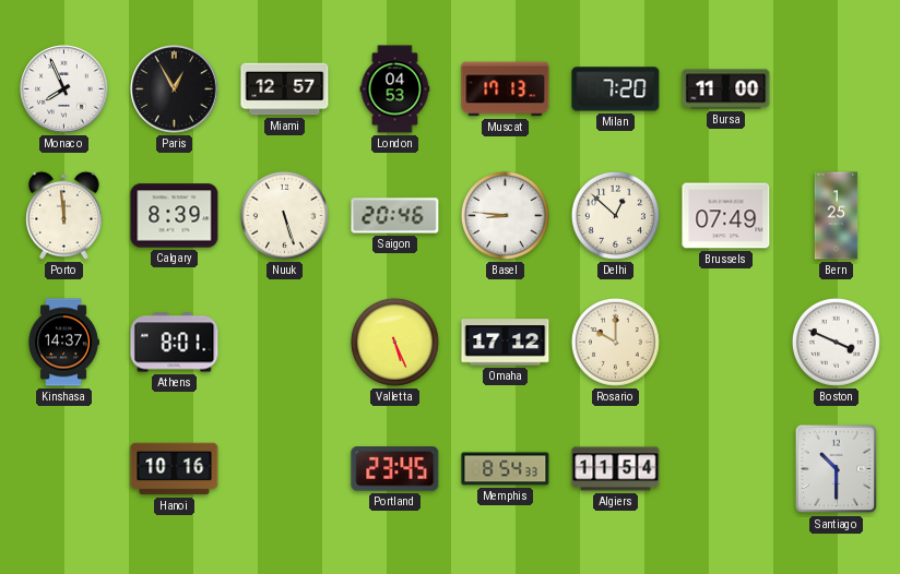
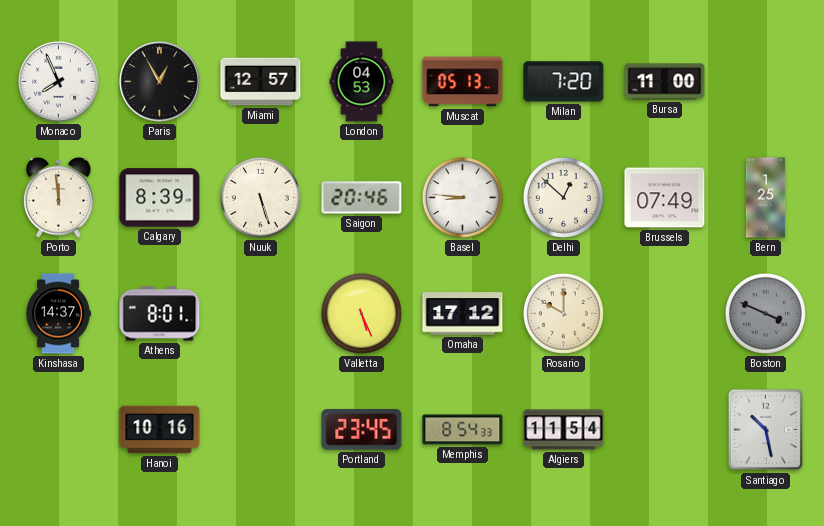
Muscat: 17:13 -> 05:13 (463, 82)
Boston dial: white -> grey (765, 313)
Santiago: 10:30 -> 10:28 (766, 430)
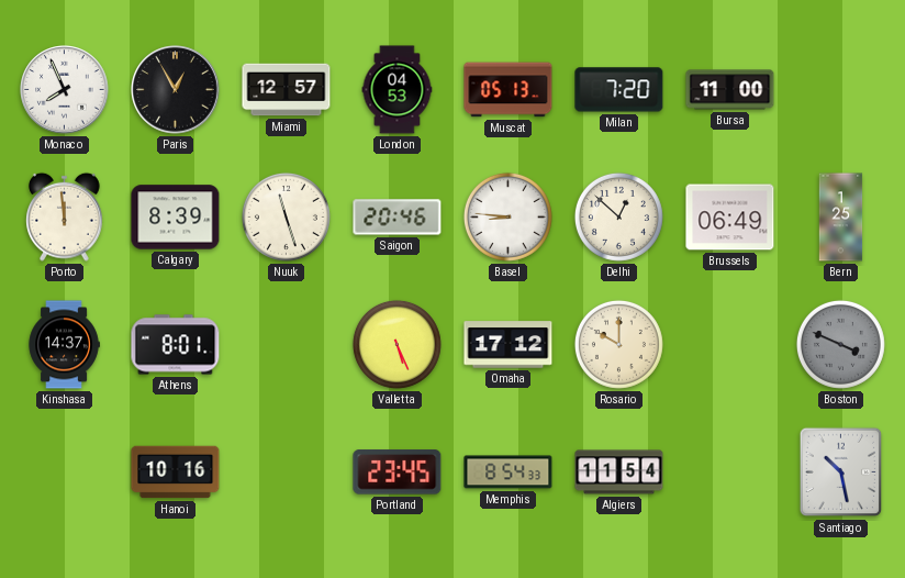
Nuuk: 5:27 -> 11:27 (286, 216)
Brussels: 07:49 -> 06:49 (730, 218)
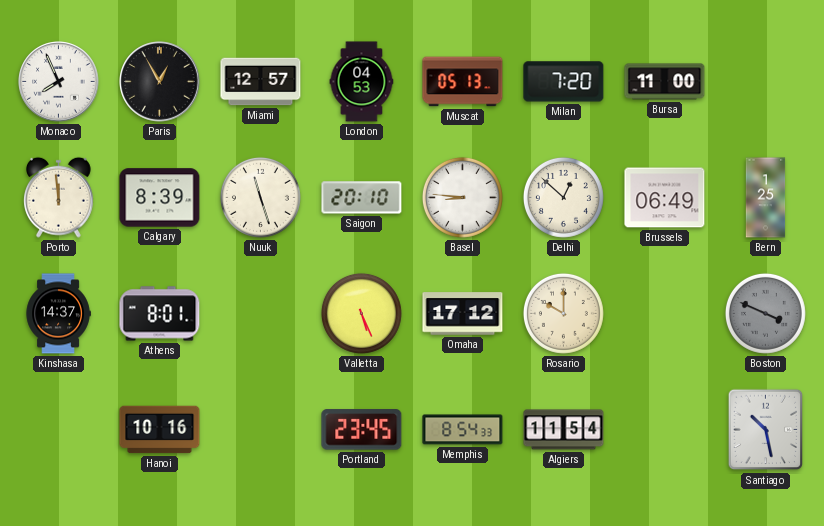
Saigon: 20:46 -> 20:10 (362, 198)
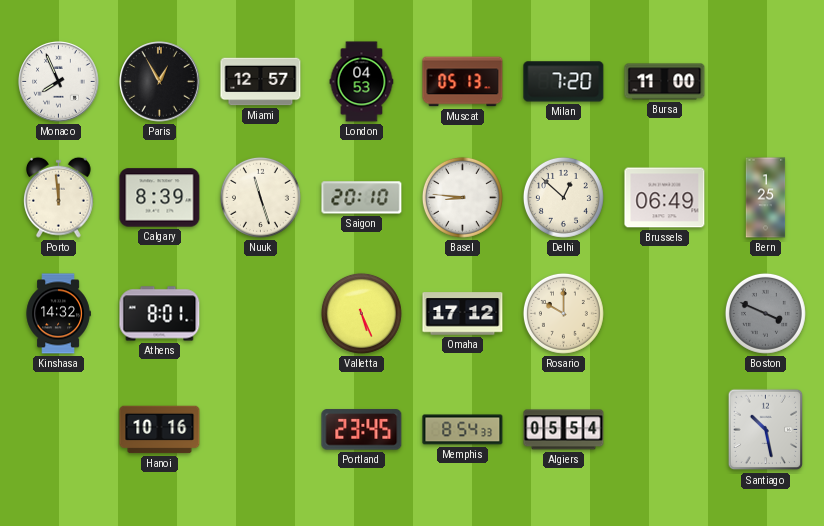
Kinshasa: 14:37 -> 14:32 (58, 314)
Algiers: 11:54 -> 05:54 (564, 430)
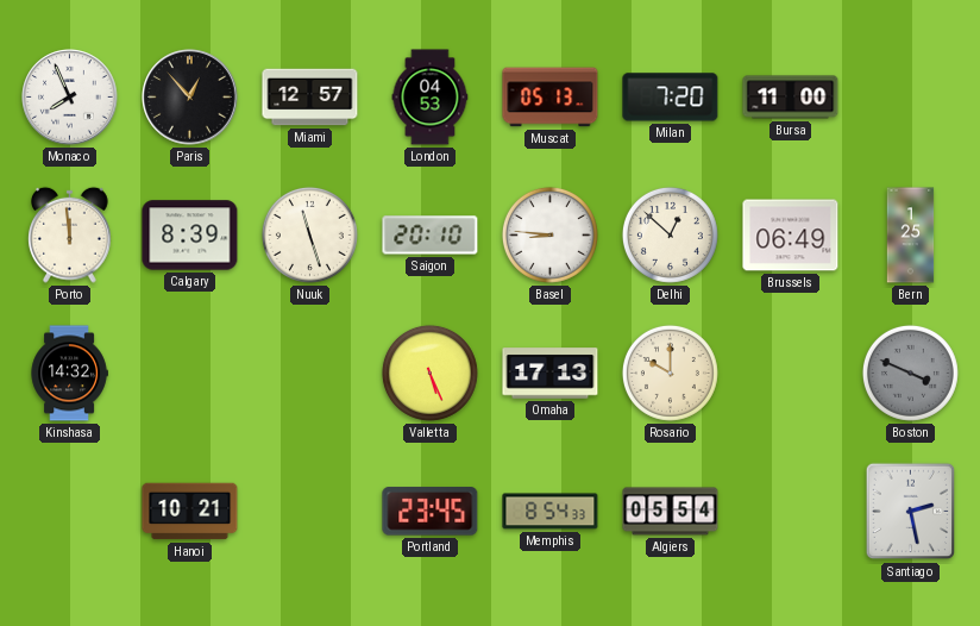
Paris: 12:55 -> 12:53 (190, 98)
Athens: 8:01 -> none (160, 314)
Omaha: 17:12 -> 17:13 (551, 374)
Hanoi: 10:16 -> 10:21 (190, 512)
Santiago: 10:28 -> 2:28 (911, 512)
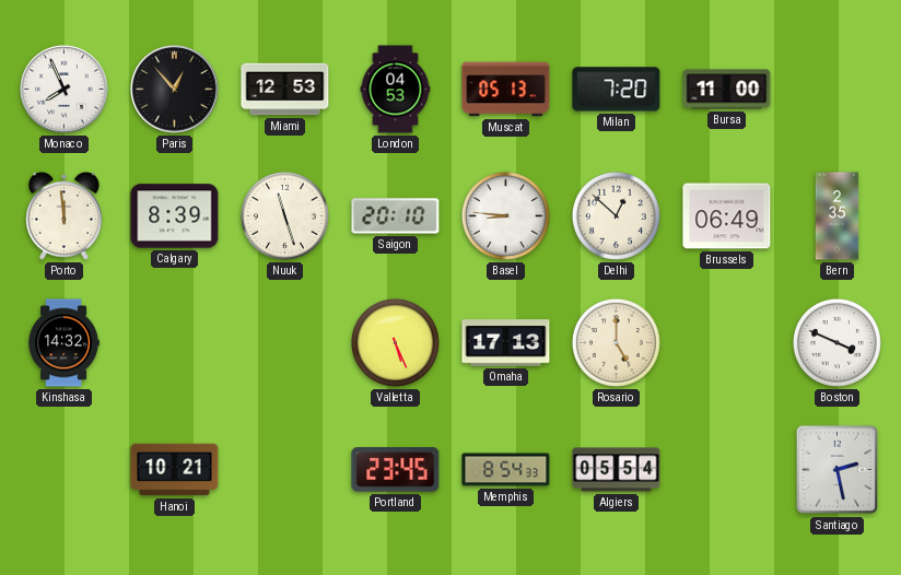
Miami: 12:57 -> 12:53 (285, 90)
Bern: 1:25 -> 2:35 (838, 216)
Rosario: 10:00 -> 5:00 (616, 342)
Boston dial: grey -> white (836, 342)
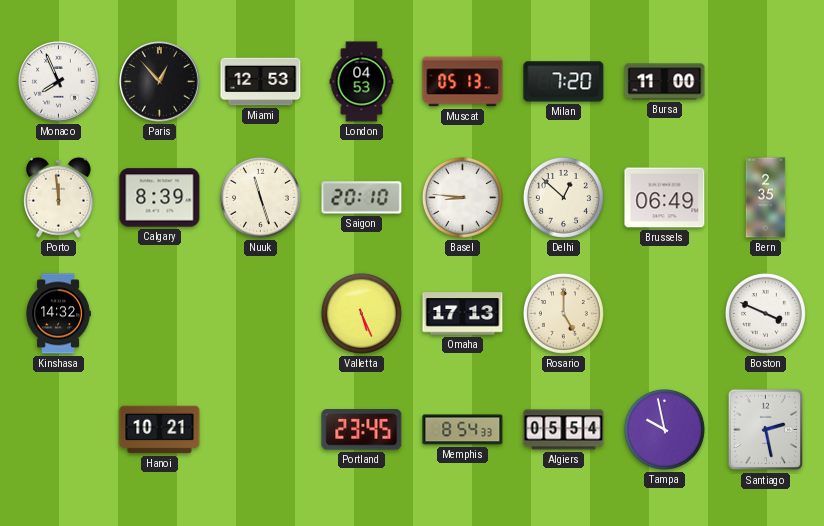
Tampa: none -> 9:58 (664, 429)
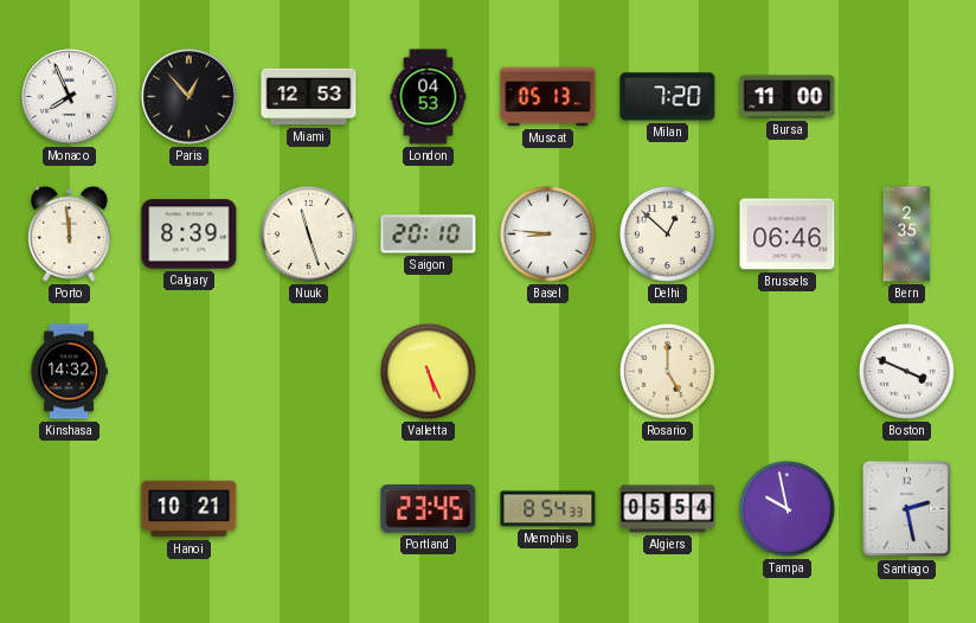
Brussels: 06:49 -> 06:46 (788, 235)
Omaha: 17:13 -> none (463, 314)
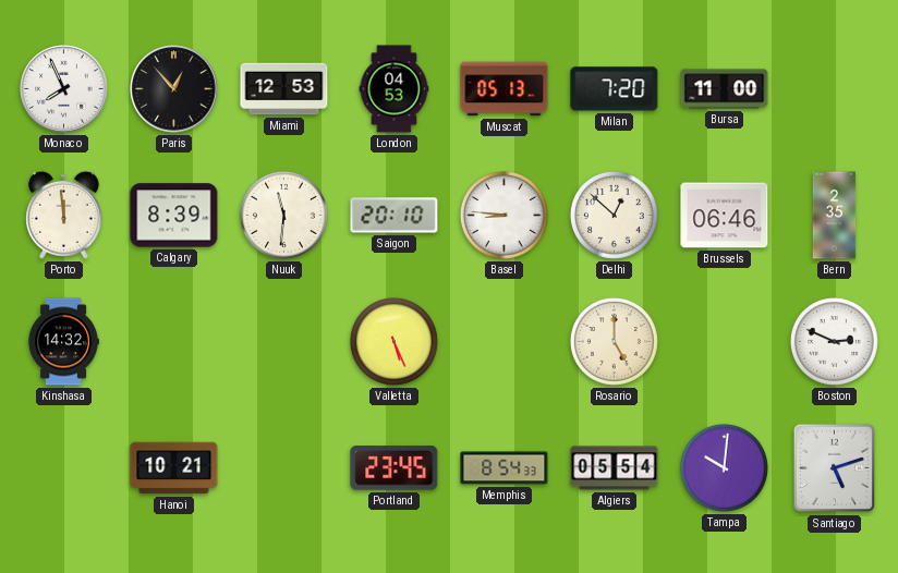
Nuuk: 11:27 -> 11:31 (283, 215)
Boston: 3:49 -> 2:49 (834, 341)
Tampa: 9:58 -> 10:01 (724, 467)
Santiago: 2:28 -> 5:12 (835, 468)
